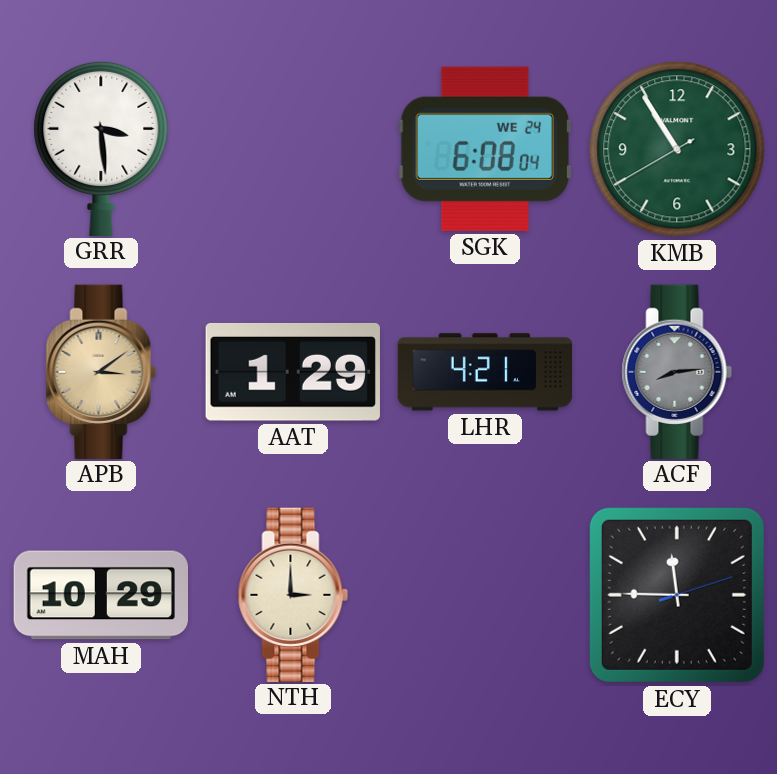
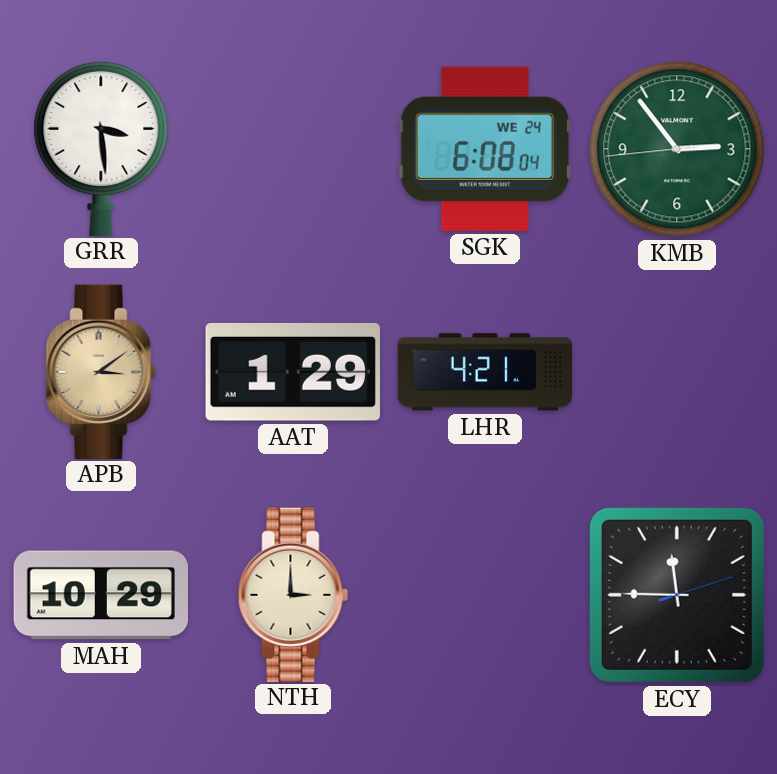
KMB: 10:54 -> 2:53 (677, 149)
ACF: 8:14 -> none (677, 371)
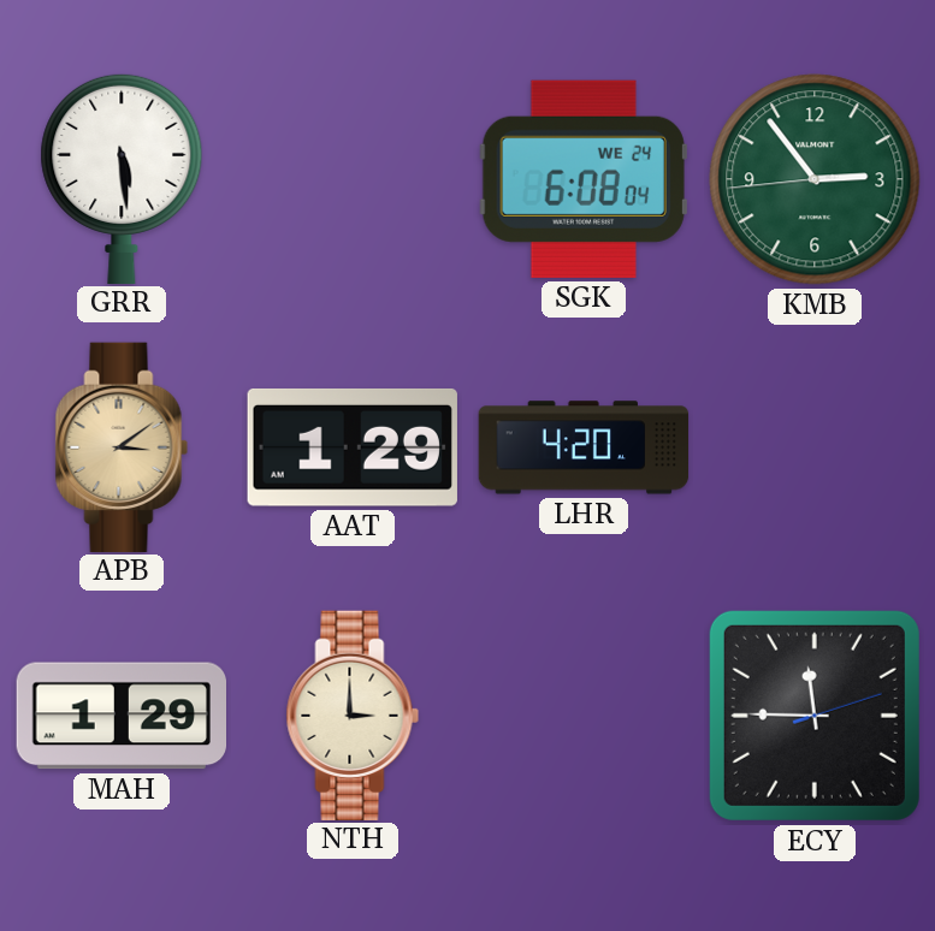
GRR: 3:29 -> 5:29 (122, 178)
LHR: 4:21 -> 4:20 (584, 447)
MAH: 10:29 -> 1:29 (120, 716)
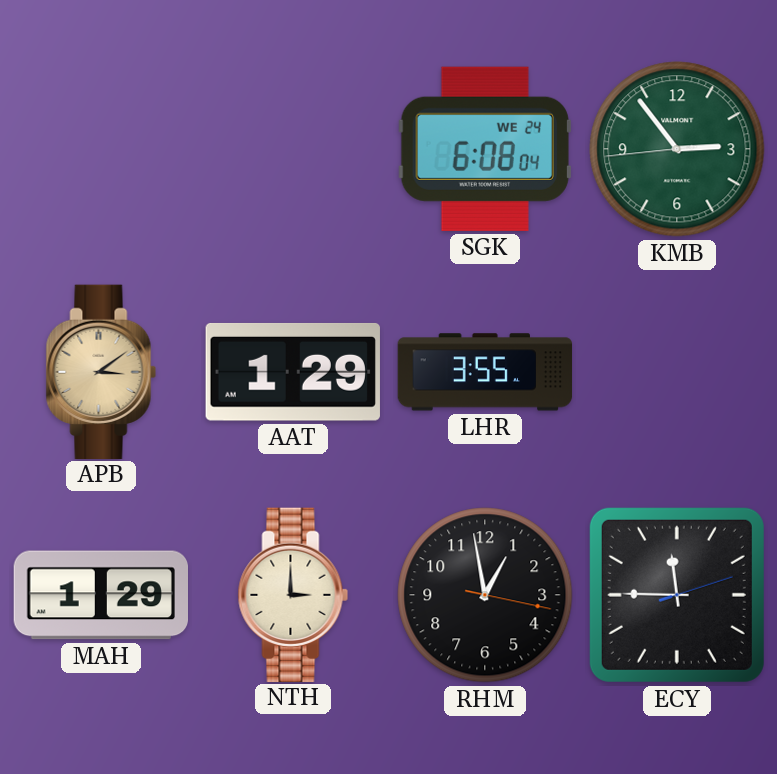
GRR: 5:29 -> none (122, 178)
LHR: 4:20 -> 3:55 (485, 372)
RHM: none -> 12:58 (485, 595)
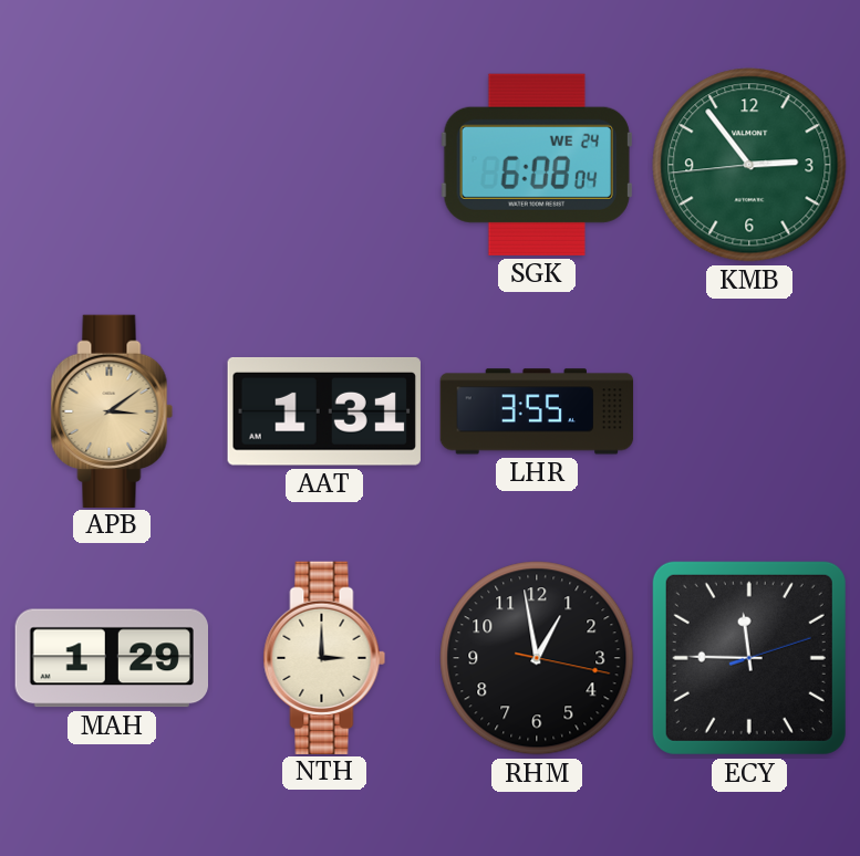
AAT: 1:29 -> 1:31 (324, 411)
